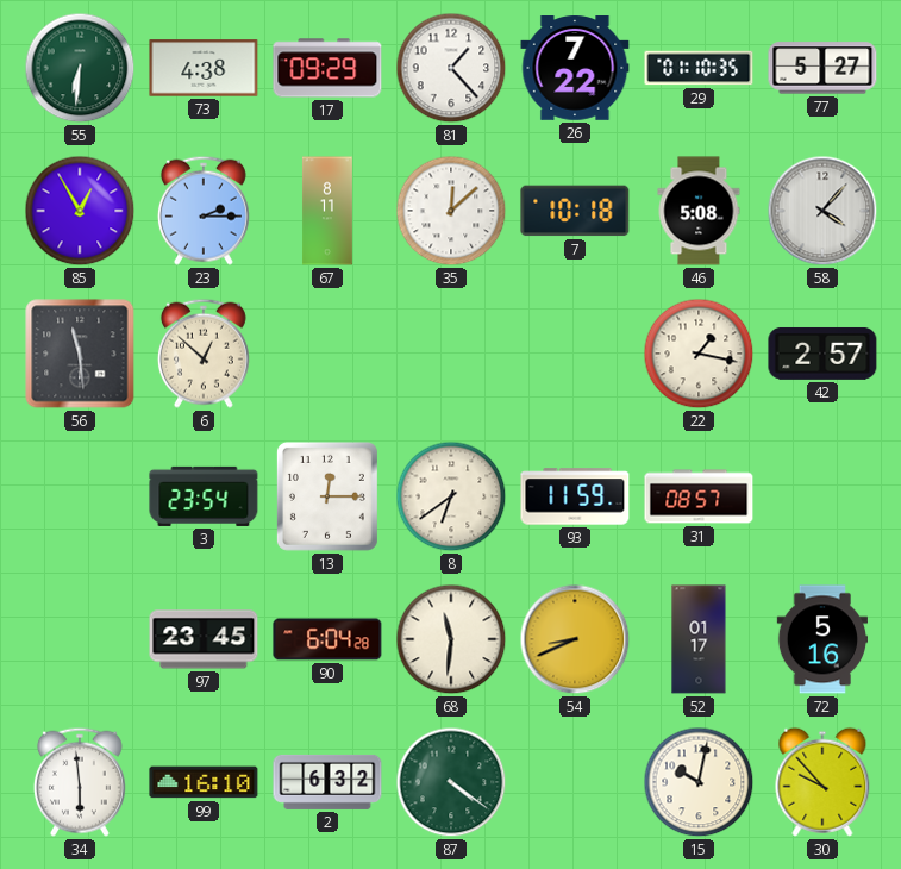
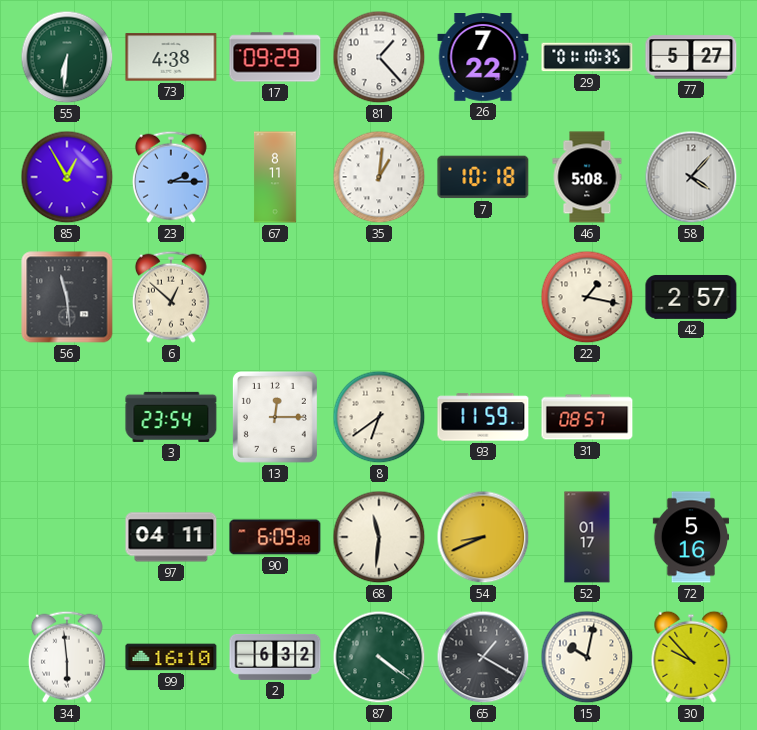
35: 12:08 -> 1:01 (379, 177)
97: 23:45 -> 04:11 (171, 537)
90: 6:04 -> 6:09 (275, 537)
65: none -> 1:20 (483, 657)
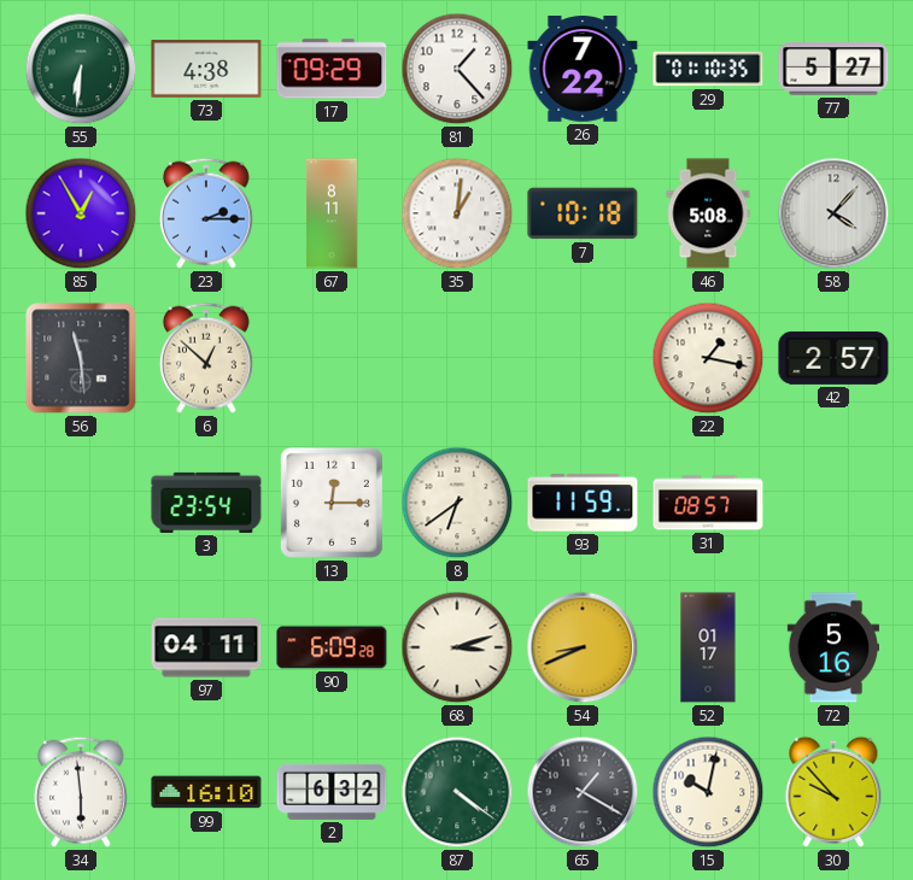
68: 11:31 -> 3:12 (457, 647)
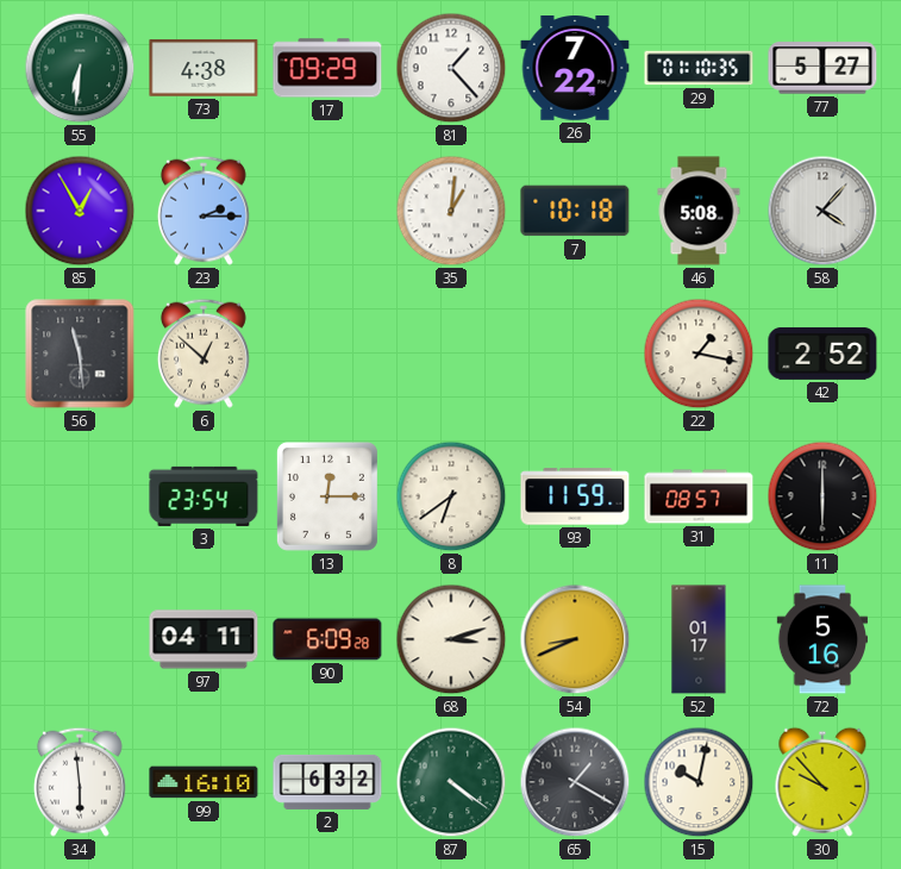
67: 8:11 -> none (332, 213)
42: 2:57 -> 2:52 (822, 354)
11: none -> 6:00 (822, 496)
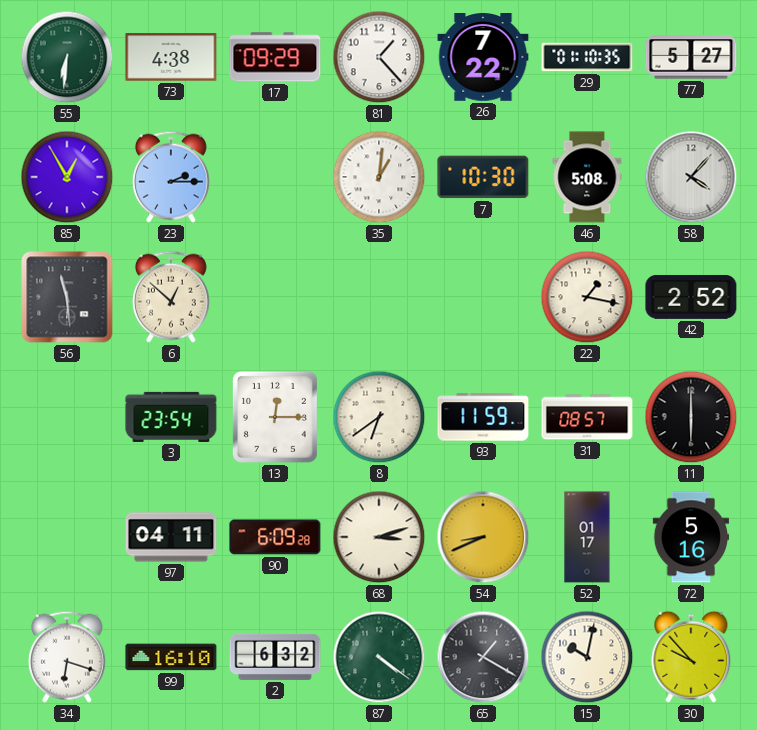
7: 10:18 -> 10:30 (483, 177)
34: 5:59 -> 6:18 (67, 657)
